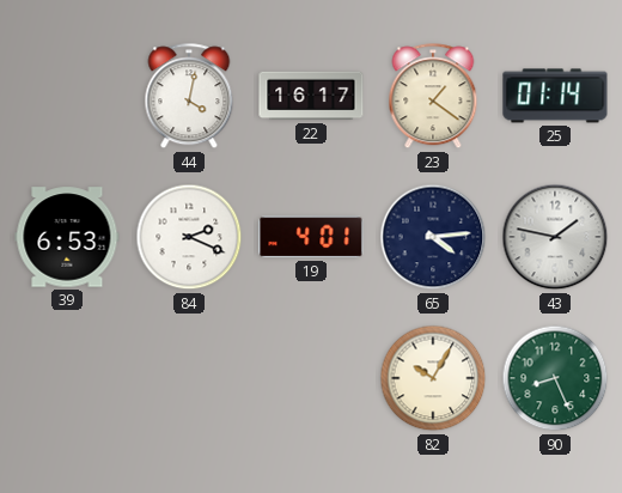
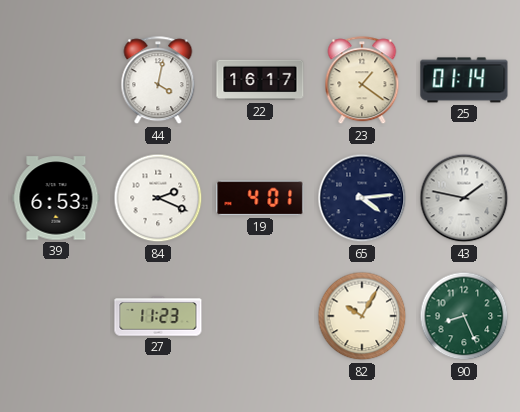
27: none -> 11:23 (158, 316)
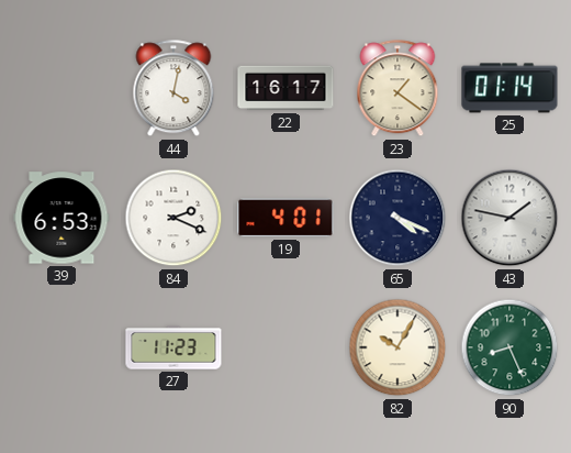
65: 4:14 -> 4:19 (398, 218)
